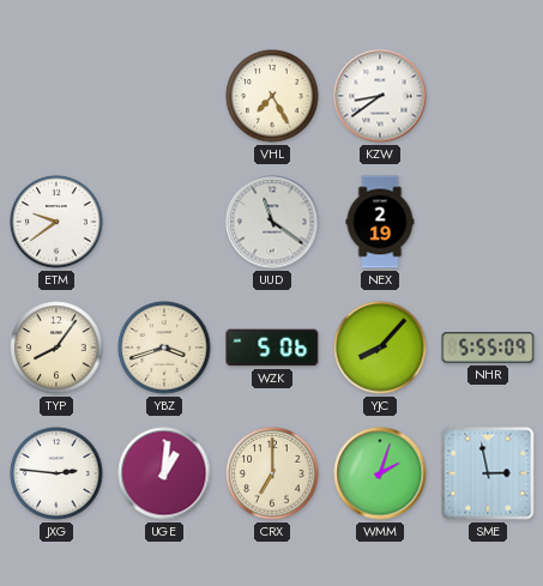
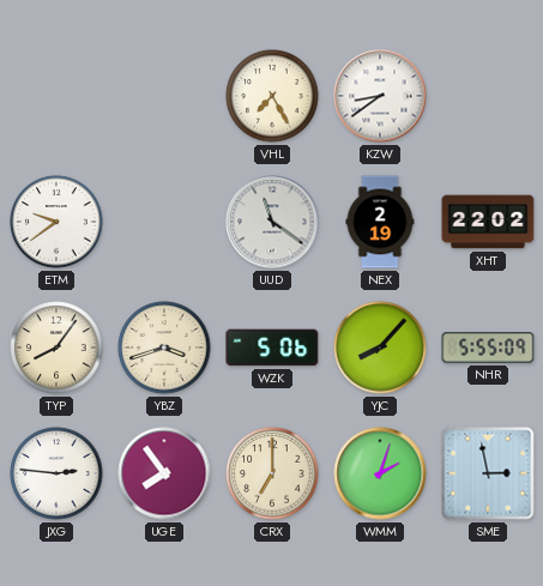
XHT: none -> 22:02 (488, 222)
UGE: 1:01 -> 7:54 (164, 473)
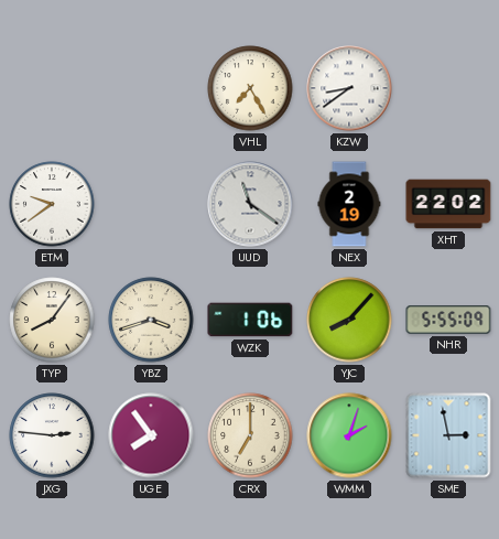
WZK: 5:06 -> 1:06 (250, 320)
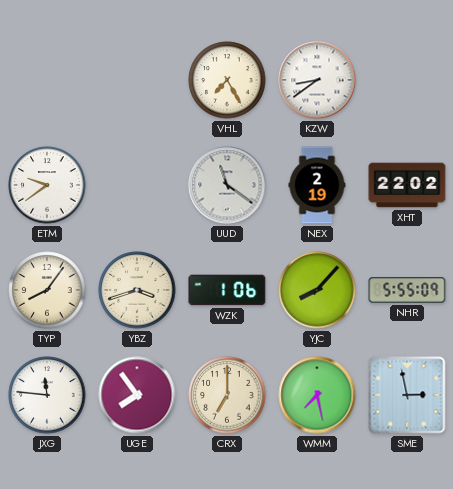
JXG: 2:46 -> 11:46 (47, 395)
WMM: 2:03 -> 7:28 (317, 395)
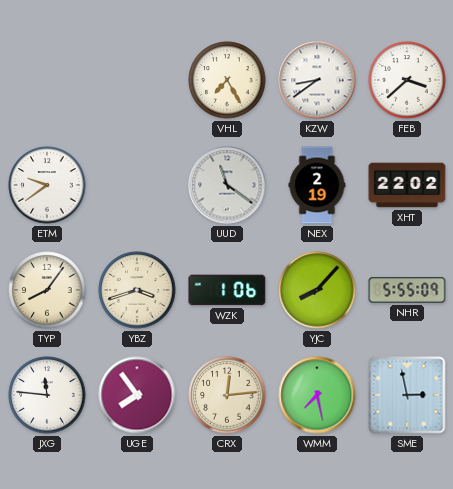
FEB: none -> 3:38 (407, 80)
CRX: 7:00 -> 12:14 (227, 395)
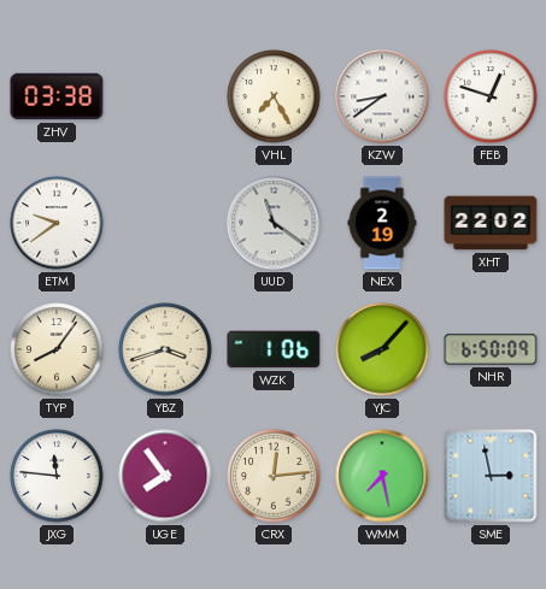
ZHV: none -> 03:38 (57, 96)
FEB: 3:38 -> 12:48 (491, 96)
NHR: 5:55 -> 6:50 (491, 349)
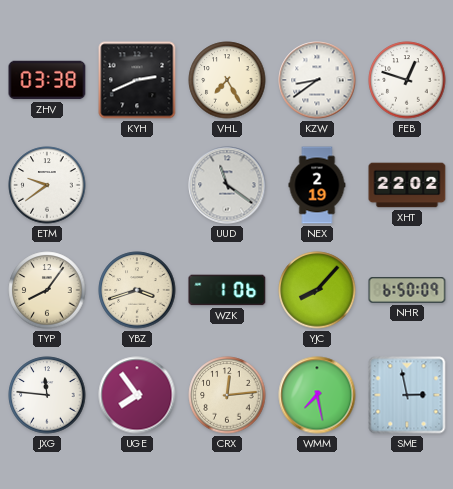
KYH: none -> 2:41 (137, 80)
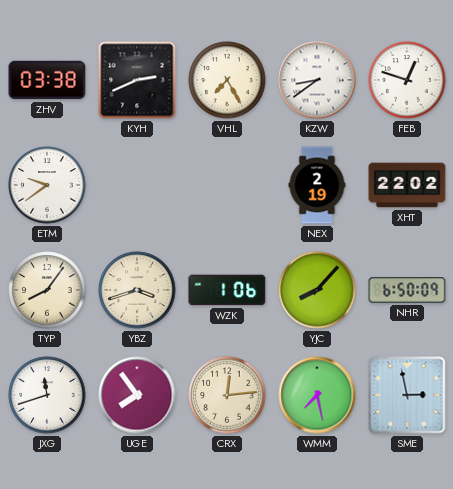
UUD: 11:21 -> none (227, 185)
JXG: 11:46 -> 11:42 (47, 395)
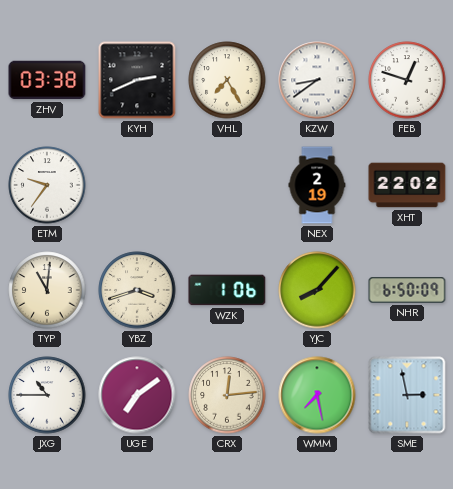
ETM: 9:39 -> 9:36 (47, 185)
TYP: 8:06 -> 11:01 (47, 290)
JXG: 11:42 -> 10:45 (47, 395)
UGE: 7:54 -> 7:09 (137, 395)
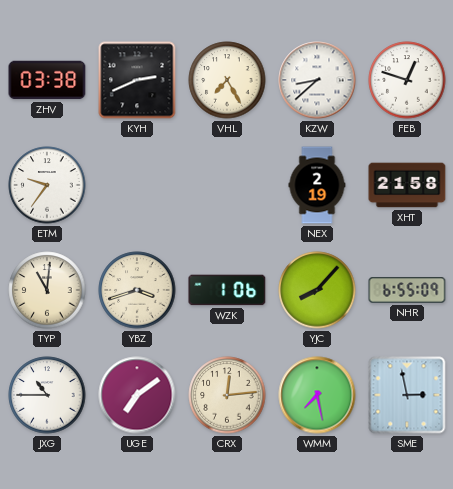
KZW: 8:39 -> 8:38 (317, 80)
XHT: 22:02 -> 21:58 (407, 185)
NHR: 6:50 -> 6:55 (407, 290)
